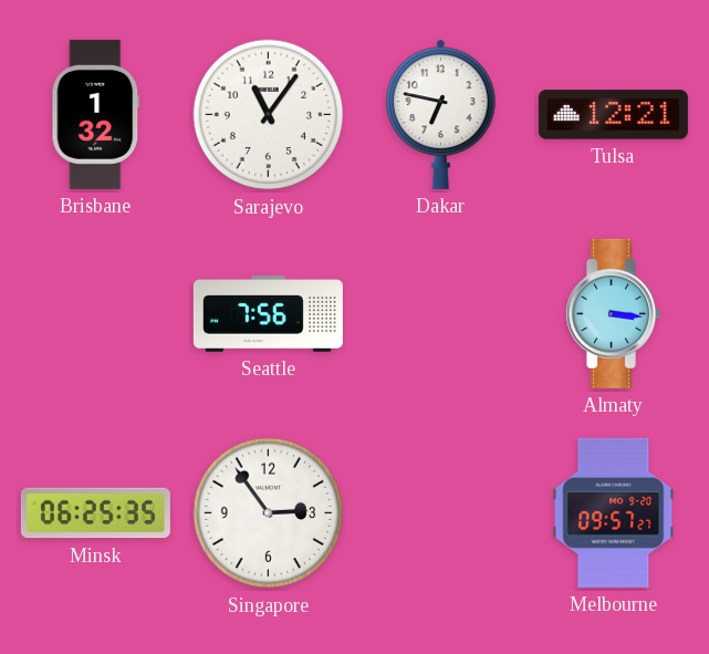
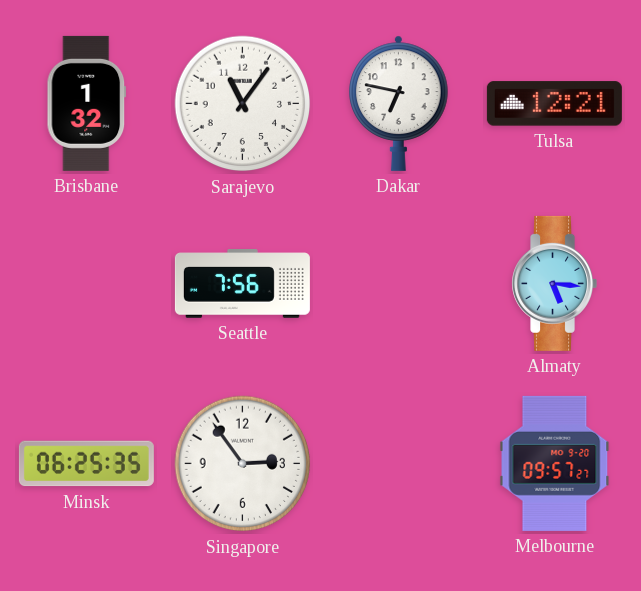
Almaty: 3:16 -> 5:16 (554, 283)
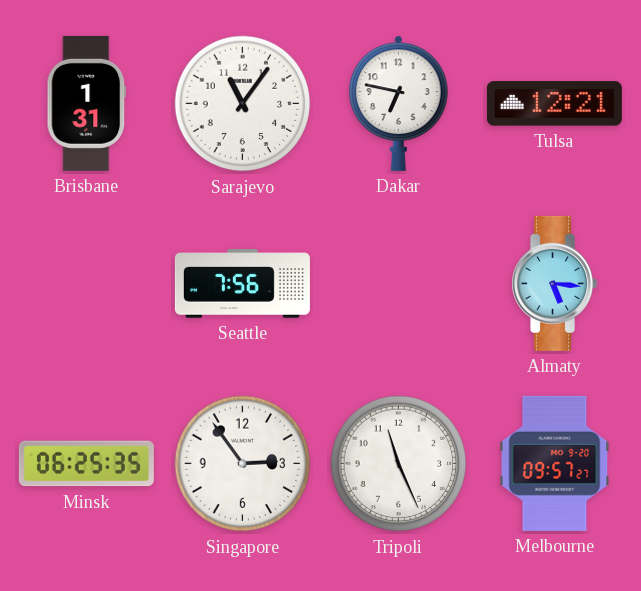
Brisbane: 1:32 -> 1:31 (87, 103)
Tripoli: none -> 11:26 (399, 464)
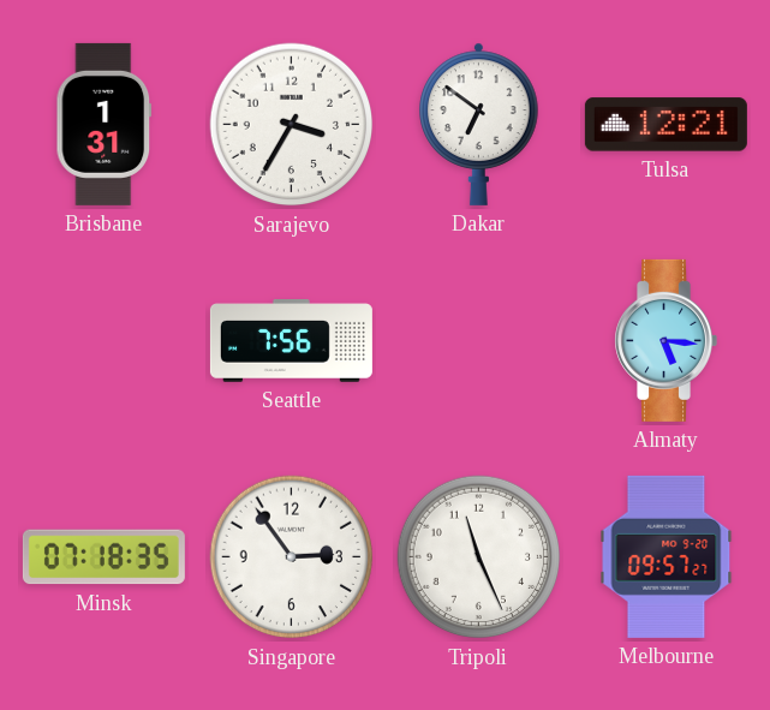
Sarajevo: 11:06 -> 3:35 (292, 125)
Dakar: 6:47 -> 6:51 (479, 124)
Minsk: 06:25 -> 07:18 (103, 557)
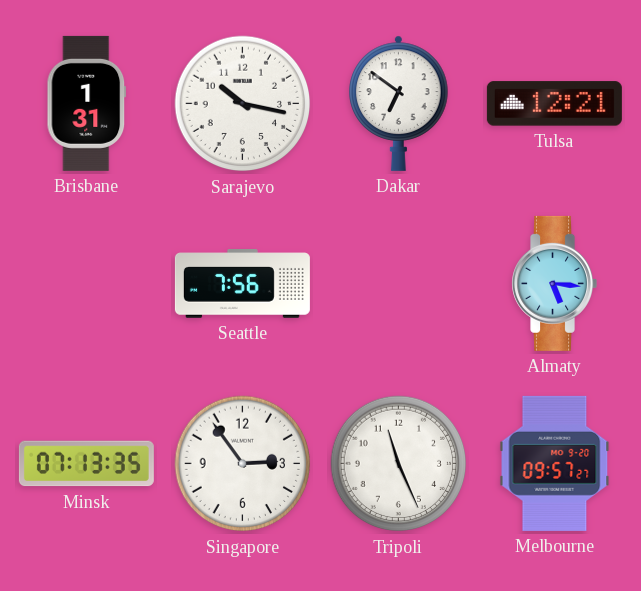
Sarajevo: 3:35 -> 10:17 (243, 104)
Minsk: 07:18 -> 07:13 (86, 464)
